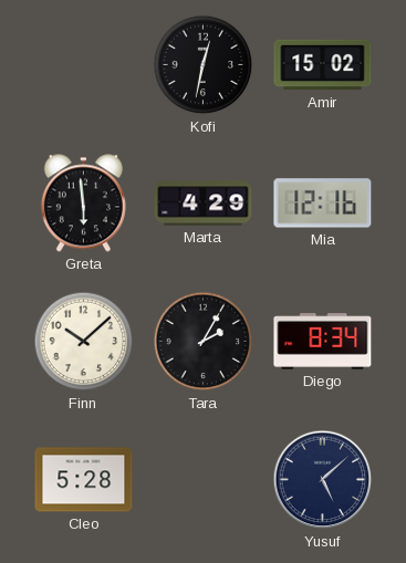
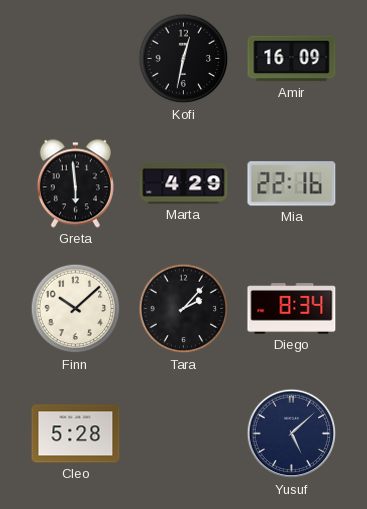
Amir: 15:02 -> 16:09 (292, 59)
Mia: 12:16 -> 22:16 (292, 184)
Tara: 2:05 -> 2:07 (184, 309)
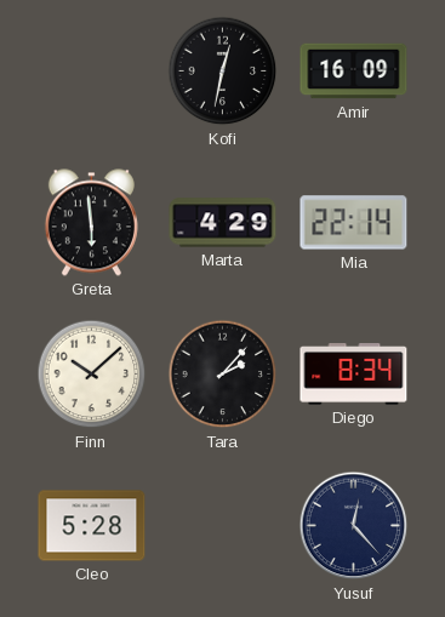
Mia: 22:16 -> 22:14 (354, 223)
Yusuf: 5:08 -> 12:23 (354, 526)
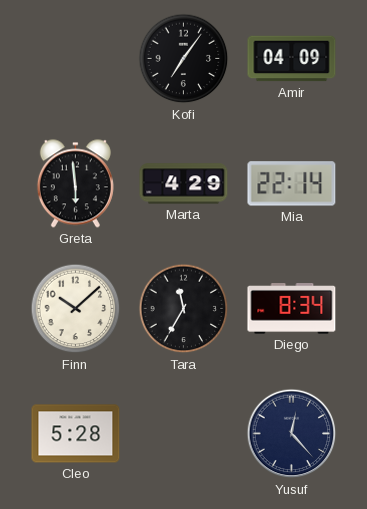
Kofi: 12:32 -> 7:06 (184, 59)
Amir: 16:09 -> 04:09 (292, 59)
Tara: 2:07 -> 11:35 (184, 309)
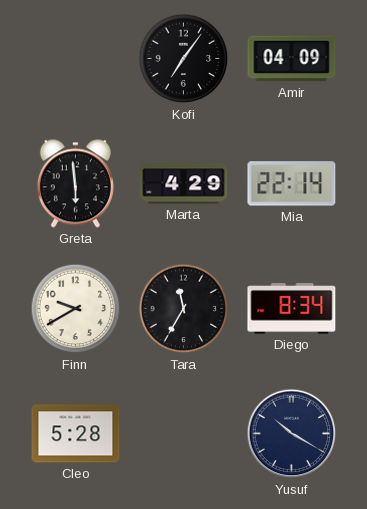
Finn: 10:08 -> 9:40 (76, 309)
Yusuf: 12:23 -> 10:20 (292, 434)
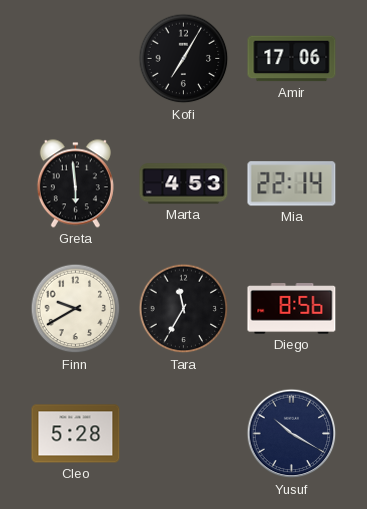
Kofi: 7:06 -> 7:05 (184, 59)
Amir: 04:09 -> 17:06 (292, 59)
Marta: 4:29 -> 4:53 (184, 184)
Diego: 8:34 -> 8:56 (292, 309)
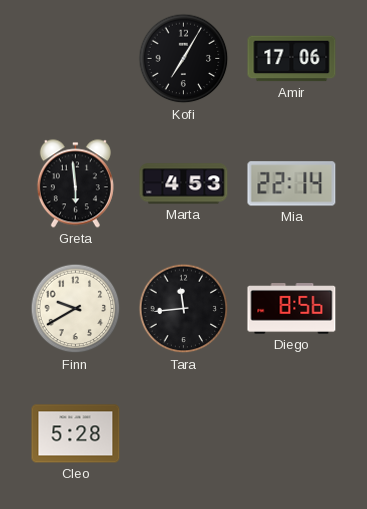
Tara: 11:35 -> 11:44 (184, 309)
Yusuf: 10:20 -> none (292, 434)
